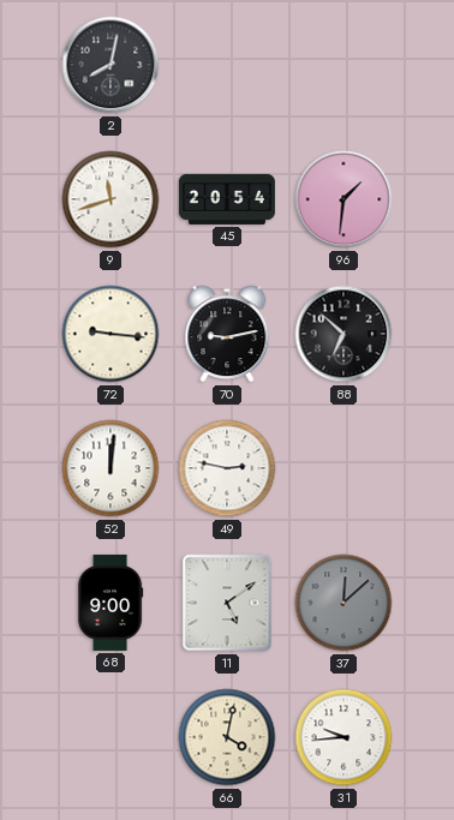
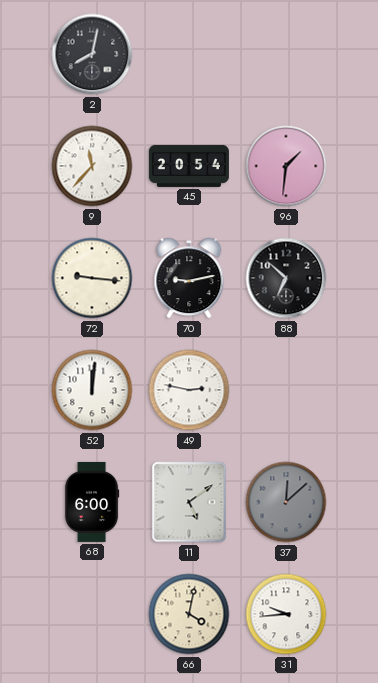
9: 11:42 -> 11:37 (92, 166)
68: 9:00 -> 6:00 (92, 502)
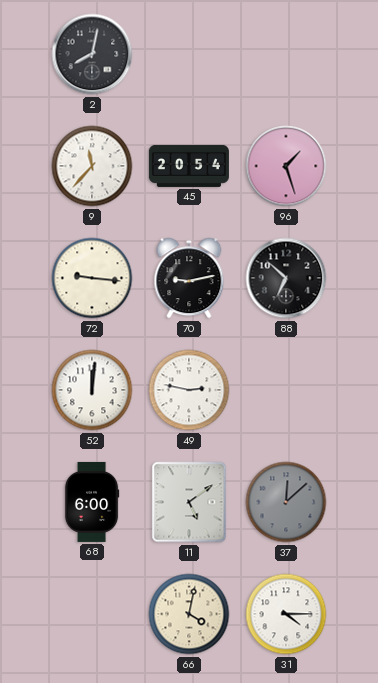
96: 1:31 -> 1:27 (286, 166)
31: 9:44 -> 4:15 (286, 614)
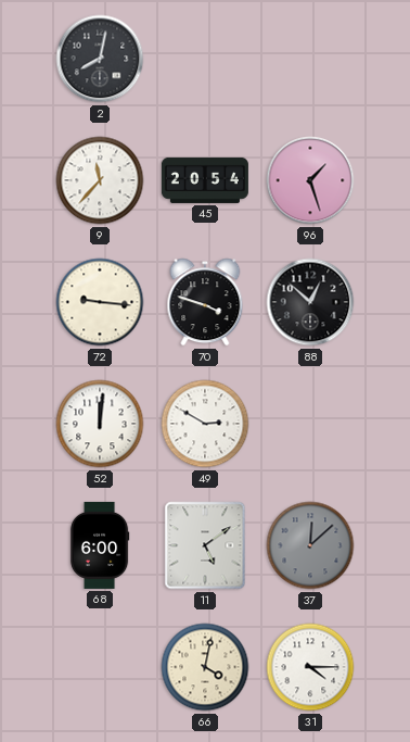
70: 9:13 -> 3:48 (205, 302)
88: 6:52 -> 12:52 (310, 302)
49: 2:47 -> 2:50 (205, 424)
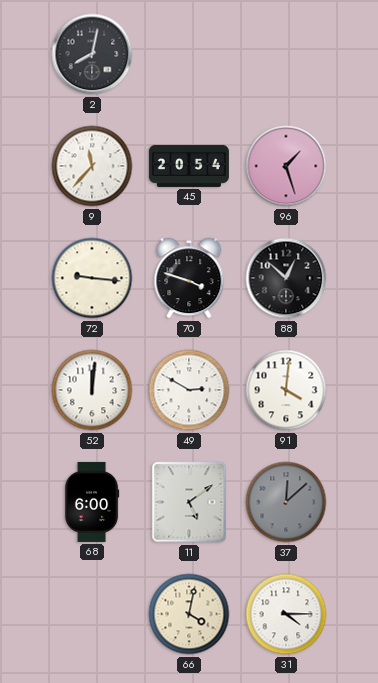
91: none -> 4:01 (286, 390)
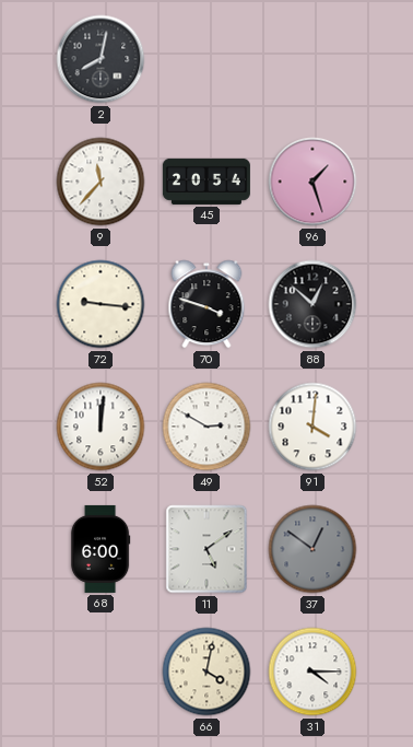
37: 12:08 -> 12:51 (312, 549)
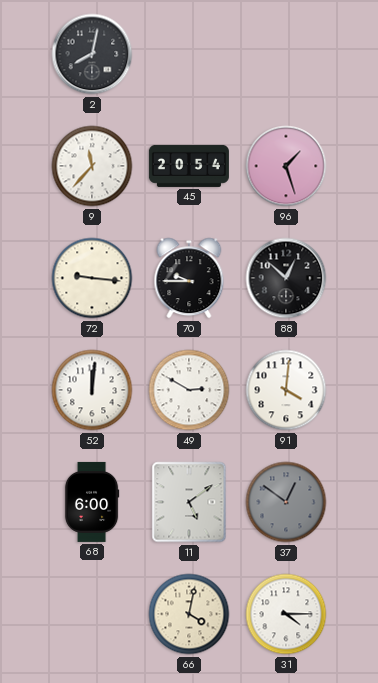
70: 3:48 -> 9:45 (189, 278)
